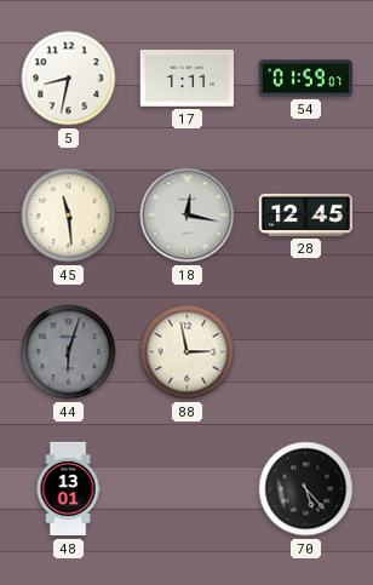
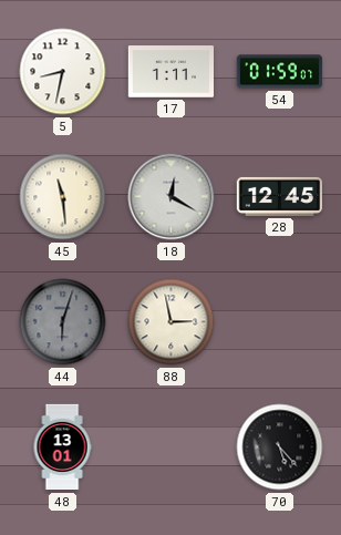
18: 12:17 -> 12:20 (172, 197)
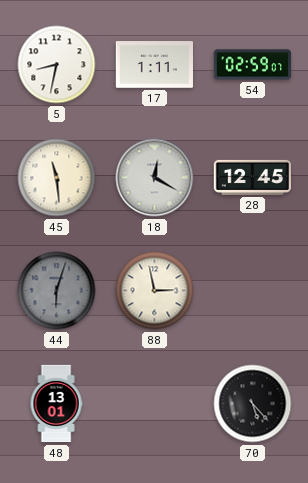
54: 01:59 -> 02:59 (253, 65)
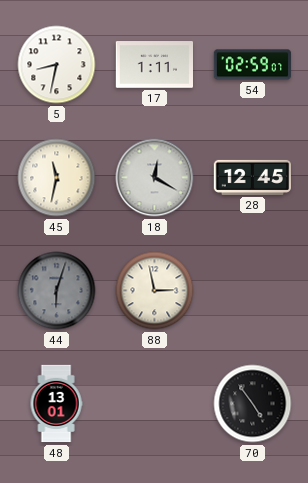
45: 11:29 -> 11:32 (57, 178)
70: 5:23 -> 4:54 (253, 404)
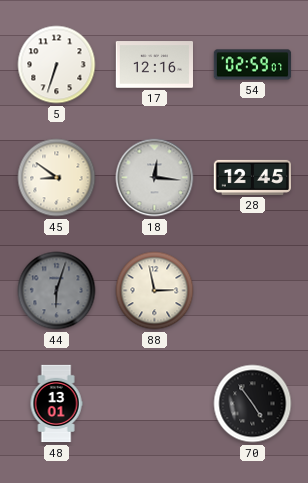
5: 8:32 -> 6:33 (57, 65)
17: 1:11 -> 12:16 (154, 65)
45: 11:32 -> 8:51 (57, 178)
18: 12:20 -> 12:16 (155, 178)
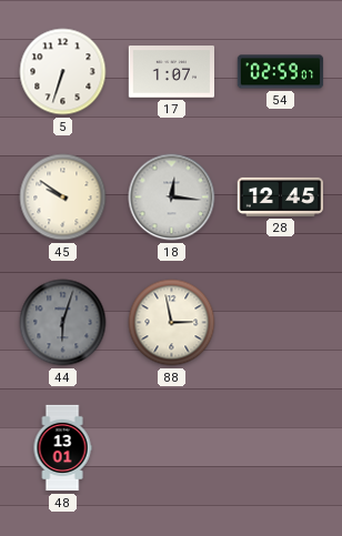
17: 12:16 -> 1:07 (171, 72)
45: 8:51 -> 9:51 (63, 198)
70: 4:54 -> none (253, 404)
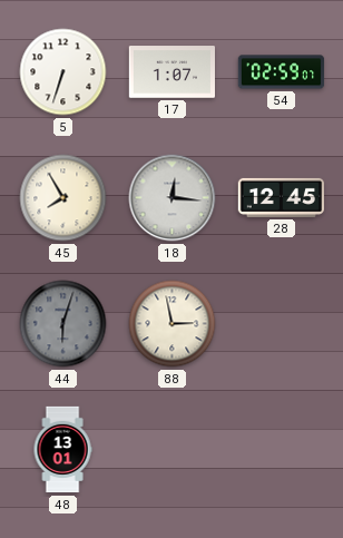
45: 9:51 -> 7:55 (63, 198)
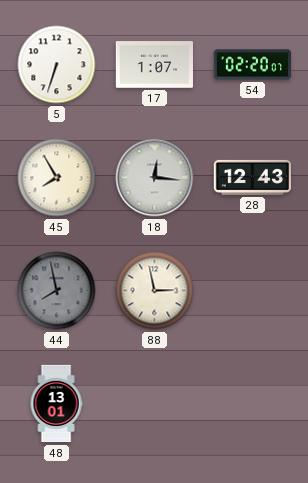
54: 02:59 -> 02:20 (253, 65)
28: 12:45 -> 12:43 (253, 177)
44: 6:03 -> 7:58 (57, 291)
